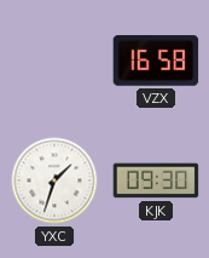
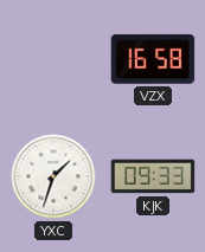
KJK: 09:30 -> 09:33 (153, 176)
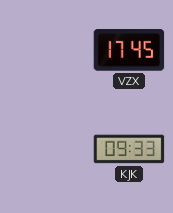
VZX: 16:58 -> 17:45 (129, 50)
YXC: 1:33 -> none (53, 176)
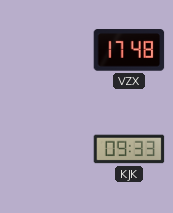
VZX: 17:45 -> 17:48 (129, 50)
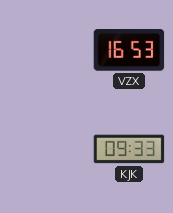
VZX: 17:48 -> 16:53 (129, 50)
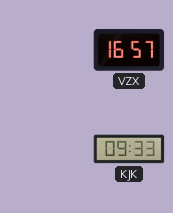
VZX: 16:53 -> 16:57 (129, 50)
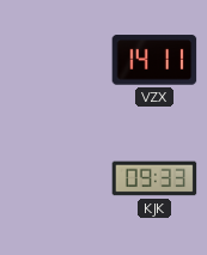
VZX: 16:57 -> 14:11 (154, 60)
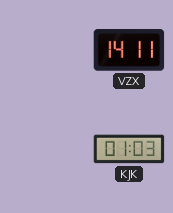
KJK: 09:33 -> 01:03 (129, 149)
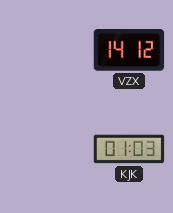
VZX: 14:11 -> 14:12 (129, 50)
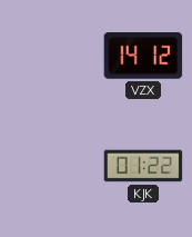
KJK: 01:03 -> 01:22 (143, 166)
